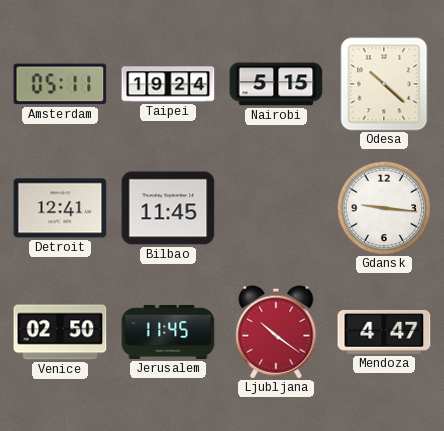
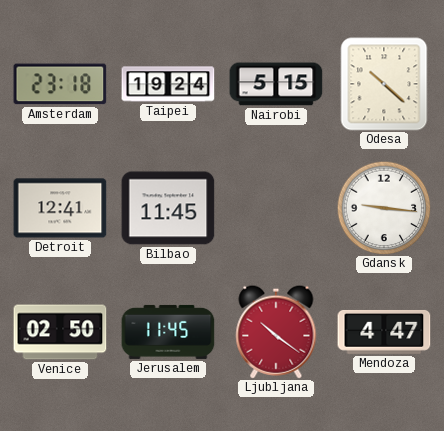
Amsterdam: 05:11 -> 23:18 (60, 84)
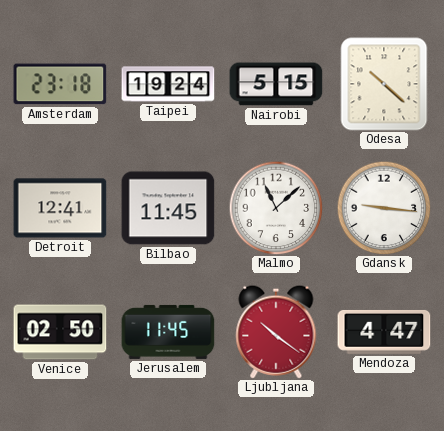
Malmo: none -> 11:08 (276, 208)
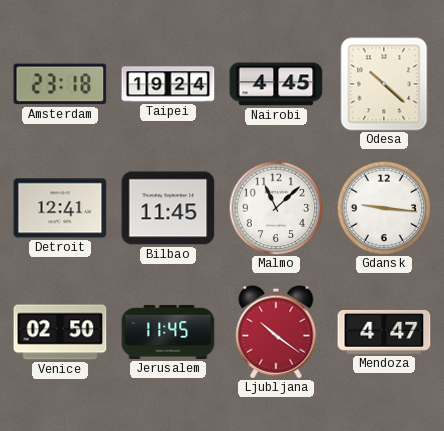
Nairobi: 5:15 -> 4:45 (276, 84)
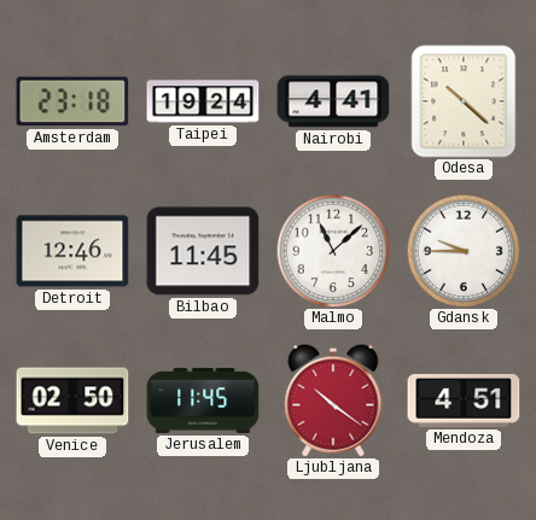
Nairobi: 4:45 -> 4:41 (333, 101)
Detroit: 12:41 -> 12:46 (72, 251)
Gdansk: 9:16 -> 9:45 (464, 251)
Mendoza: 4:47 -> 4:51 (464, 401)
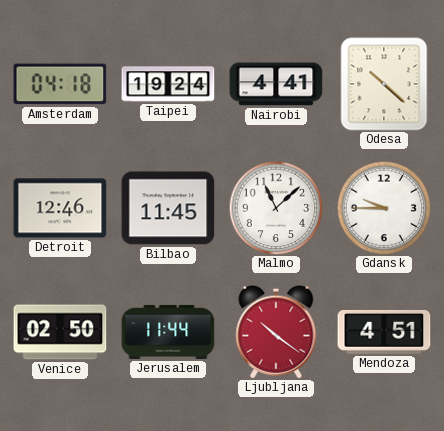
Amsterdam: 23:18 -> 04:18 (60, 84)
Jerusalem: 11:45 -> 11:44 (168, 332)
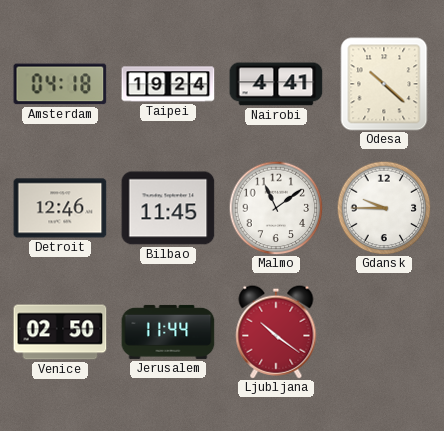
Malmo: 11:08 -> 11:09 (276, 208)
Mendoza: 4:51 -> none (384, 332)
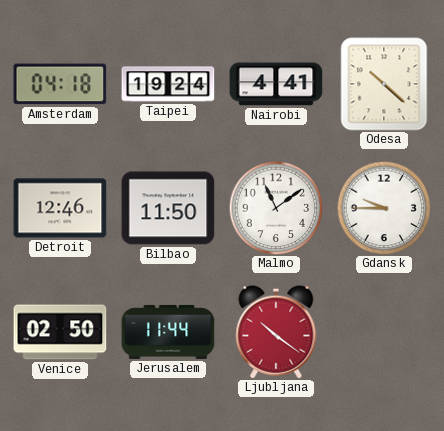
Bilbao: 11:45 -> 11:50 (168, 208)
